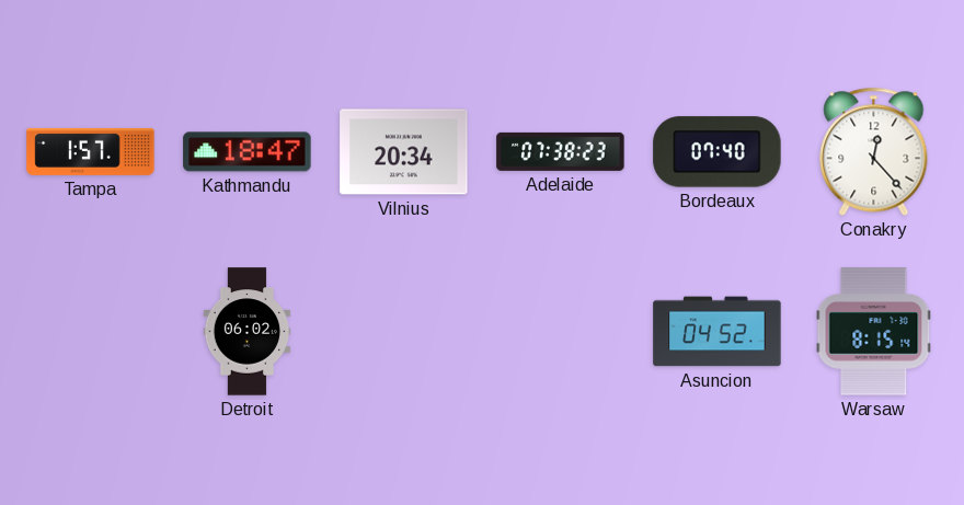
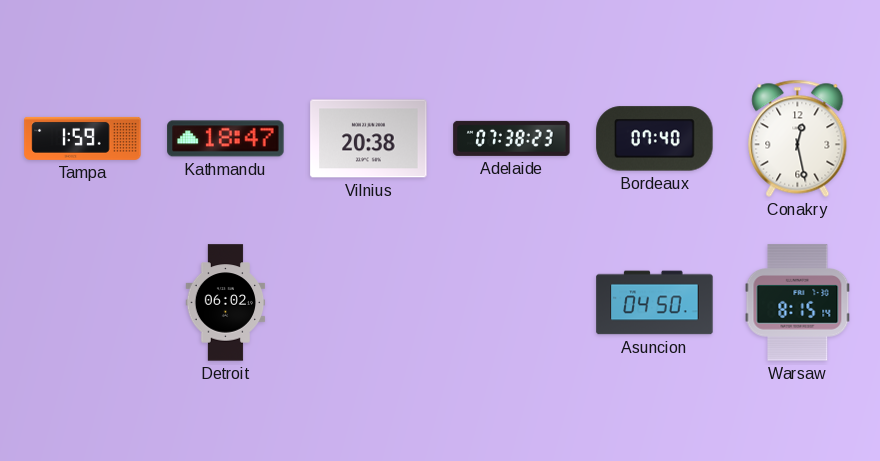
Tampa: 1:57 -> 1:59 (83, 138)
Vilnius: 20:34 -> 20:38 (369, 139)
Conakry: 12:23 -> 12:28 (798, 138)
Asuncion: 04:52 -> 04:50 (655, 303)
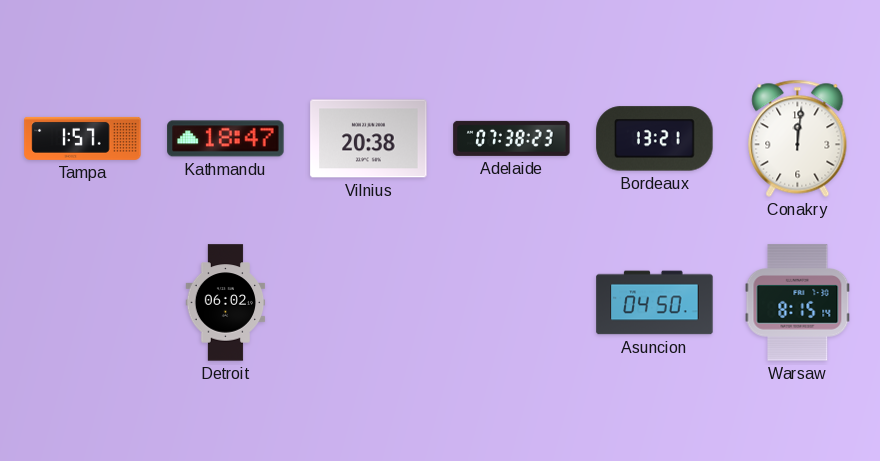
Tampa: 1:59 -> 1:57 (83, 138)
Bordeaux: 07:40 -> 13:21 (655, 139)
Conakry: 12:28 -> 12:01 (798, 138)
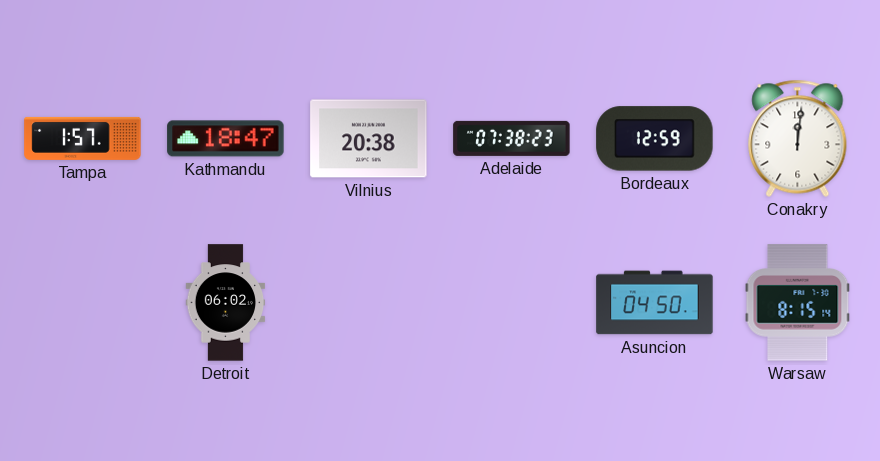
Bordeaux: 13:21 -> 12:59 (655, 139)
